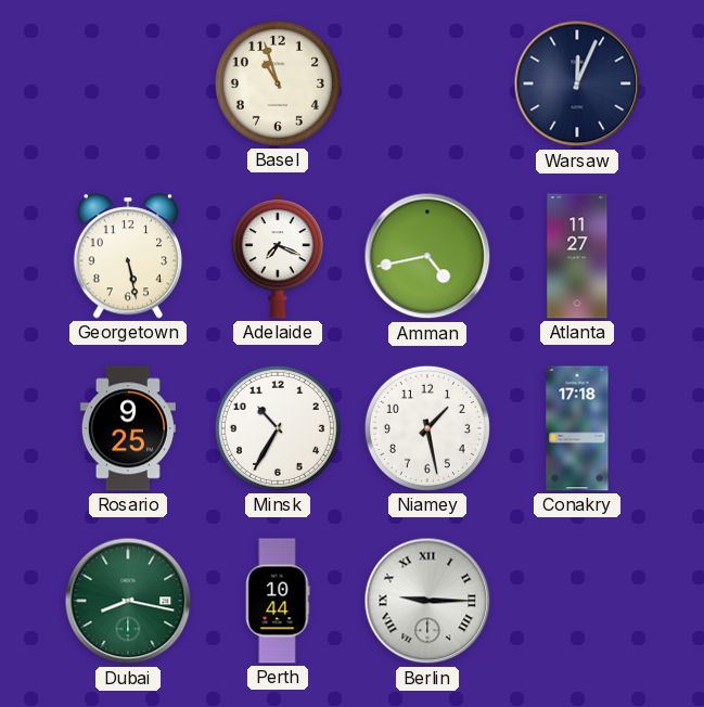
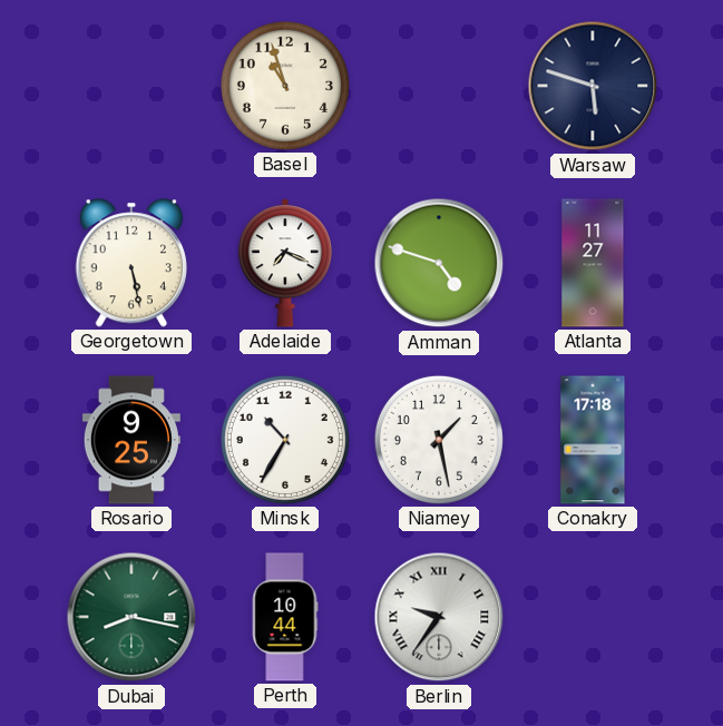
Warsaw: 12:04 -> 5:48 (593, 86)
Amman: 4:43 -> 4:48 (439, 263)
Berlin: 9:15 -> 9:36 (439, 617)
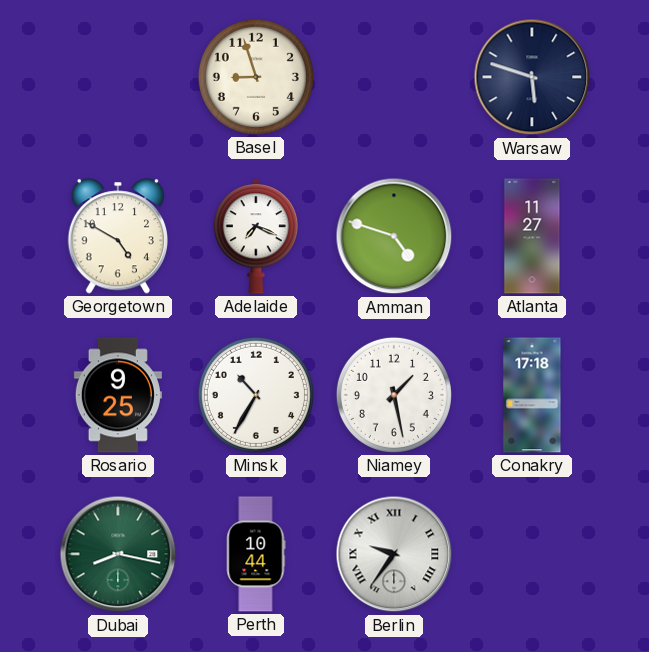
Basel: 10:57 -> 8:57 (256, 77)
Georgetown: 5:28 -> 4:50 (117, 236)
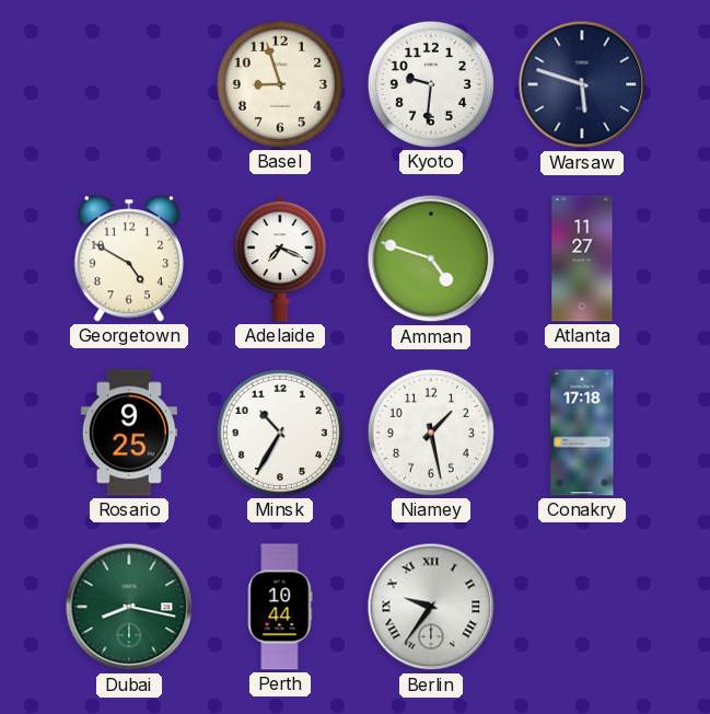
Kyoto: none -> 9:31 (431, 84)
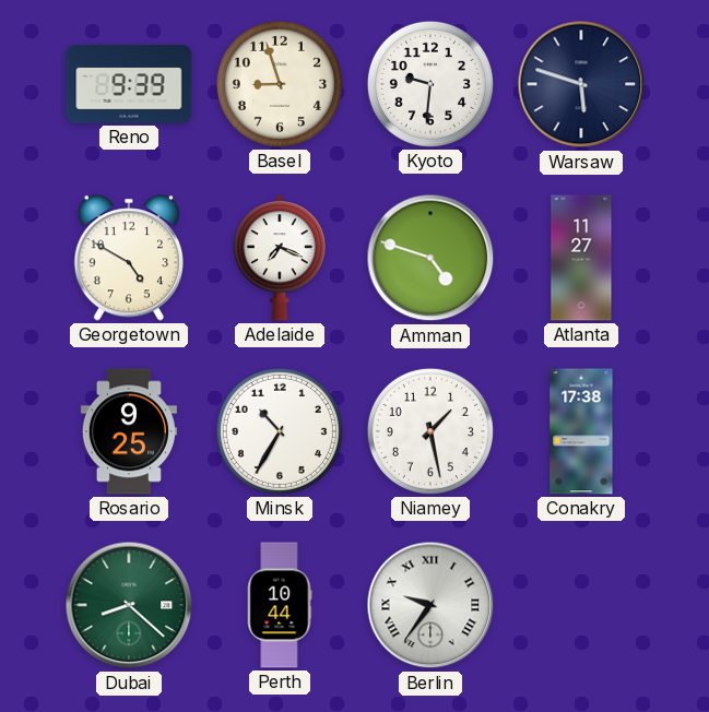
Reno: none -> 9:39 (129, 85)
Conakry: 17:18 -> 17:38 (581, 431)
Dubai: 8:17 -> 8:22 (129, 605)
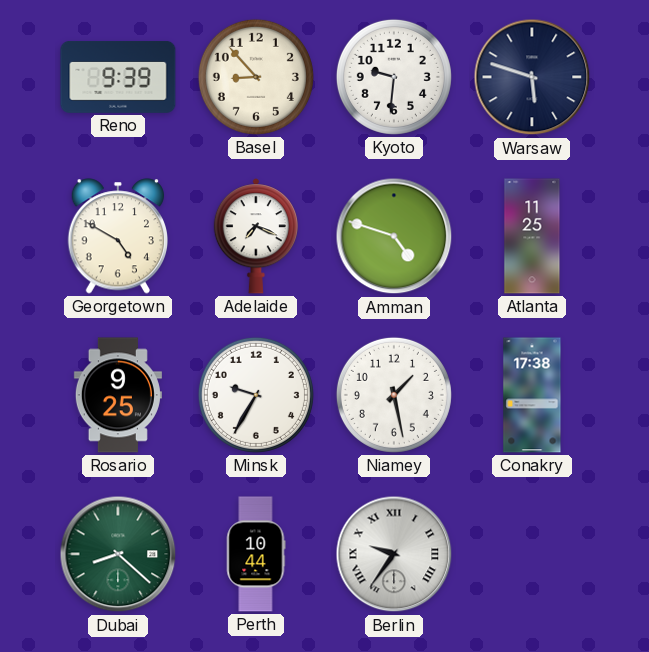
Basel: 8:57 -> 8:53 (256, 77)
Atlanta: 11:27 -> 11:25 (532, 236)
Minsk: 10:35 -> 9:35 (256, 395)
